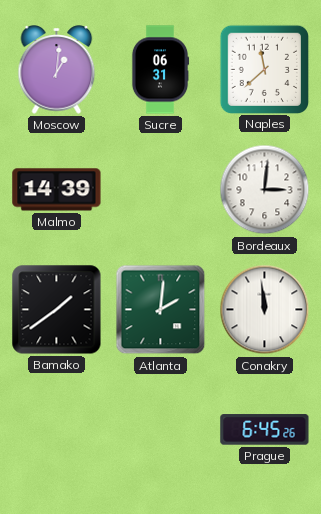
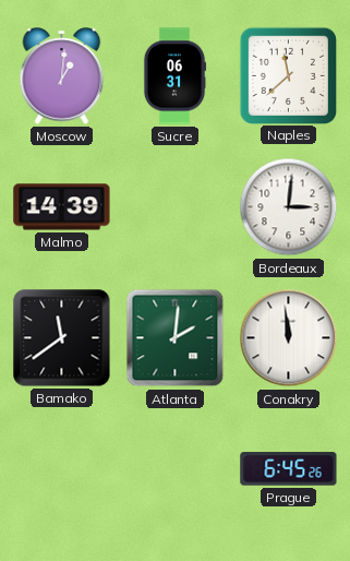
Bamako: 1:39 -> 11:39 (62, 338)
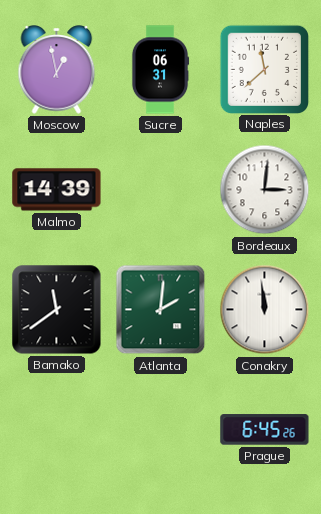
Moscow: 1:01 -> 12:58 (57, 70)
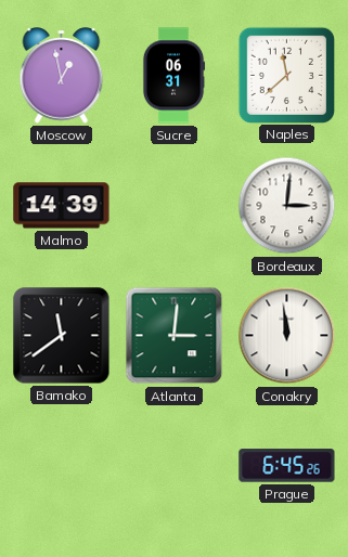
Atlanta: 2:01 -> 3:01 (175, 336)
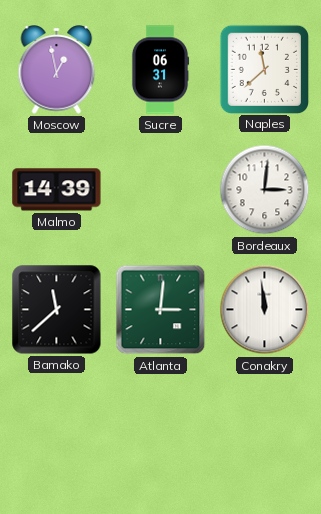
Bamako: 11:39 -> 11:38 (57, 310)
Prague: 6:45 -> none (287, 466)
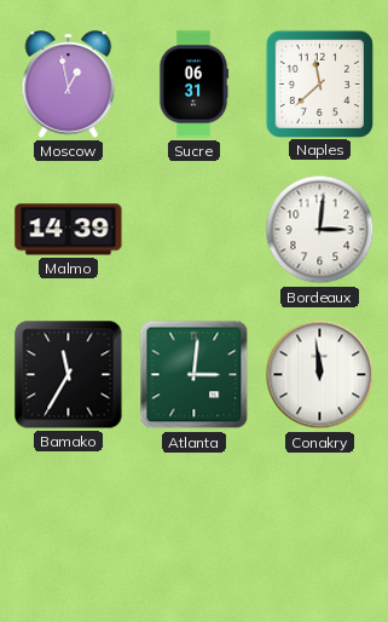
Bamako: 11:38 -> 11:35 (69, 375)
